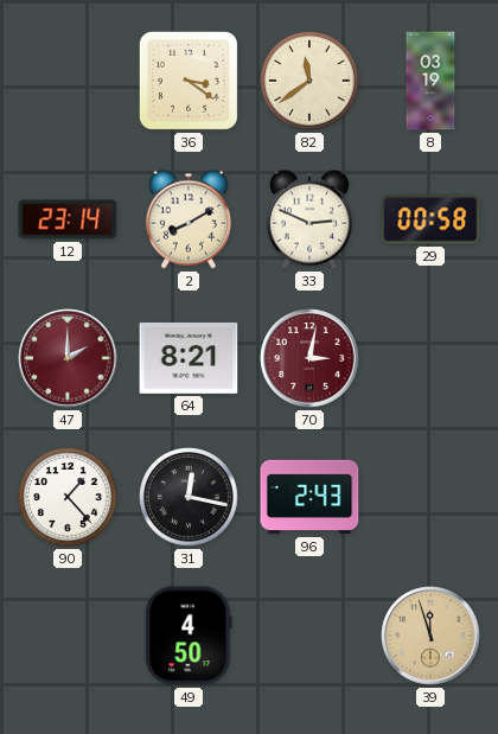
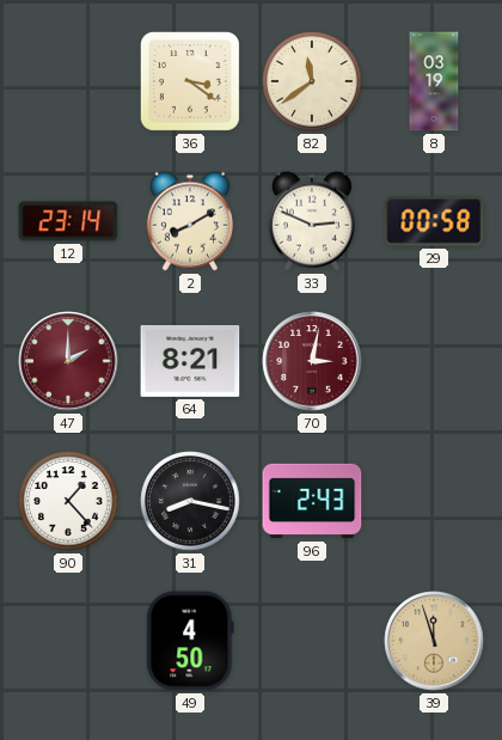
31: 12:17 -> 8:17 (190, 501)
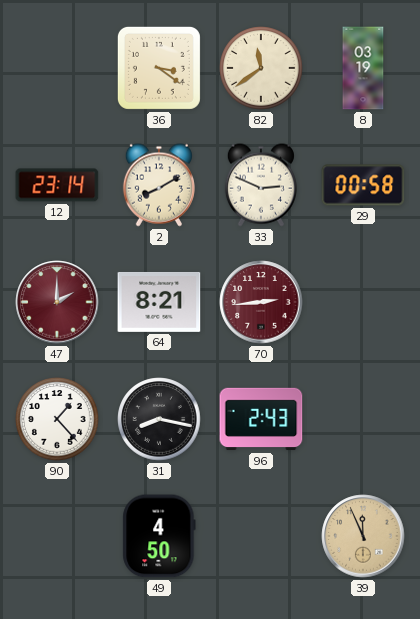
70: 3:02 -> 2:44 (261, 302)
39: 11:57 -> 11:56 (363, 536)
